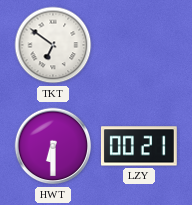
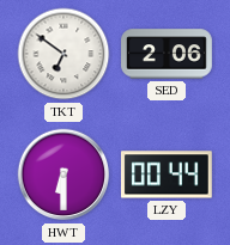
SED: none -> 2:06 (168, 54)
LZY: 00:21 -> 00:44 (167, 174)
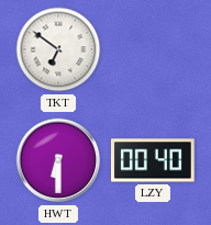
SED: 2:06 -> none (168, 54)
LZY: 00:44 -> 00:40 (153, 160)
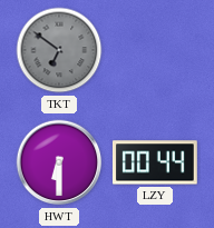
TKT dial: white -> grey (59, 50)
LZY: 00:40 -> 00:44 (155, 162)
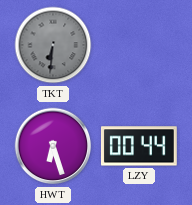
TKT: 6:51 -> 6:31 (53, 45)
HWT: 6:30 -> 6:27 (53, 146)
